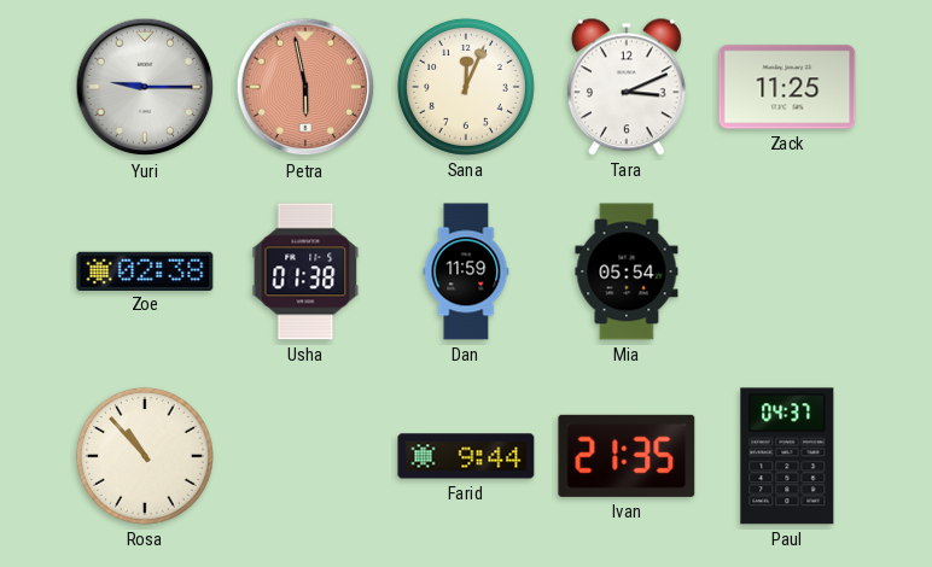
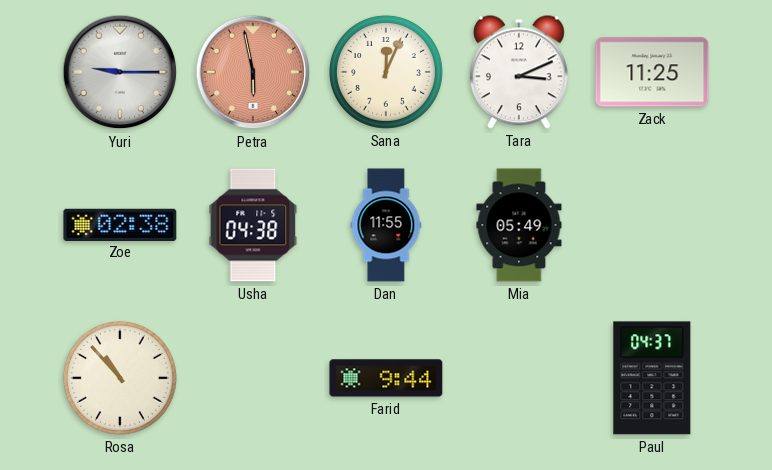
Usha: 01:38 -> 04:38 (253, 225)
Dan: 11:59 -> 11:55 (386, 225)
Mia: 05:54 -> 05:49 (519, 225)
Ivan: 21:35 -> none (627, 456)
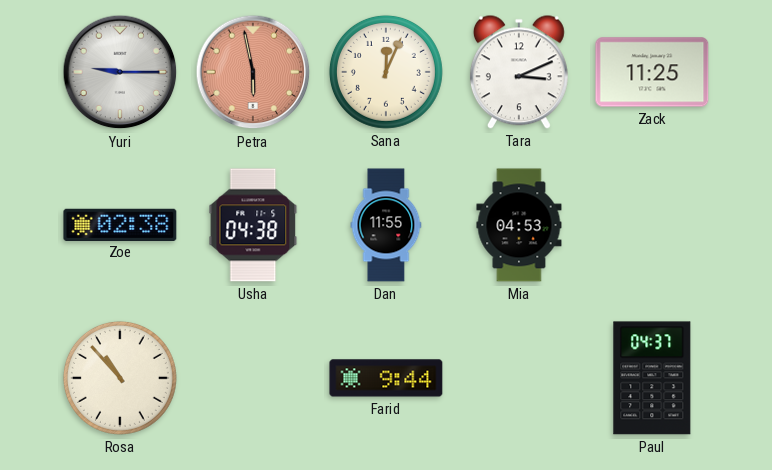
Mia: 05:49 -> 04:53 (519, 225)
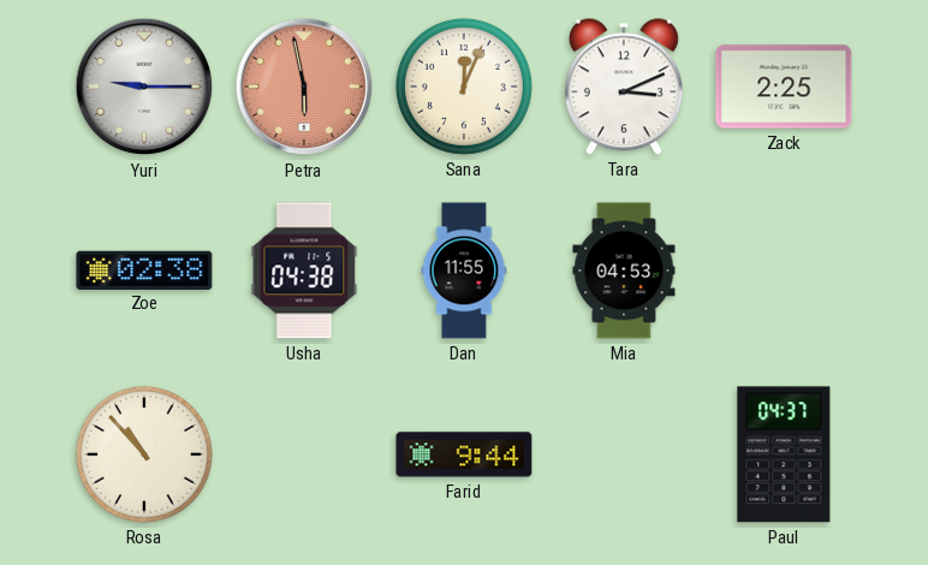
Zack: 11:25 -> 2:25 (784, 87)
